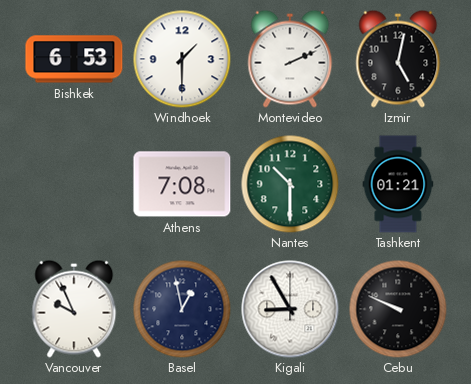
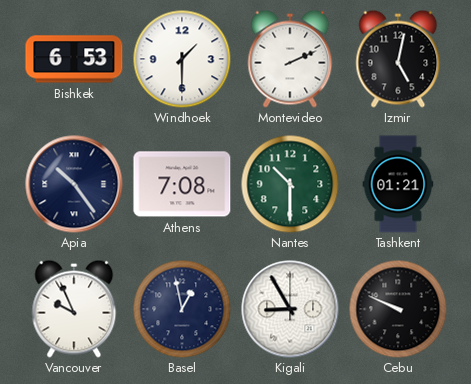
Apia: none -> 10:24 (74, 184)
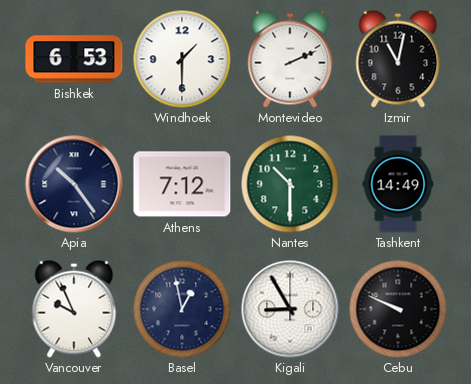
Izmir: 5:02 -> 11:02 (398, 59)
Athens: 7:08 -> 7:12 (182, 184)
Tashkent: 01:21 -> 14:49 (398, 184)
